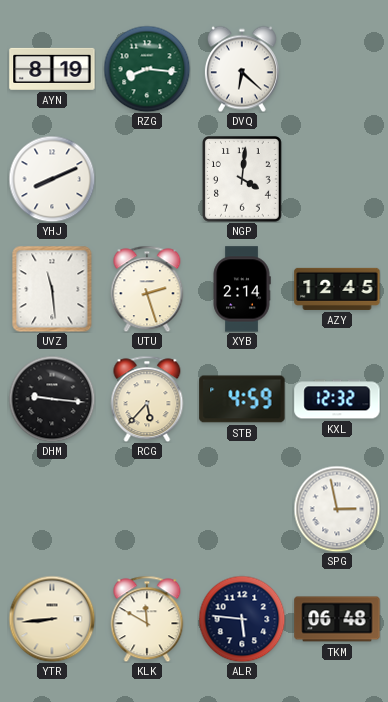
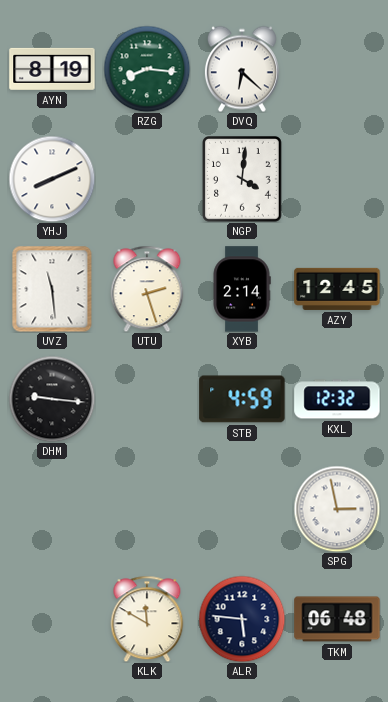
RCG: 5:37 -> none (147, 399)
YTR: 8:44 -> none (52, 619)
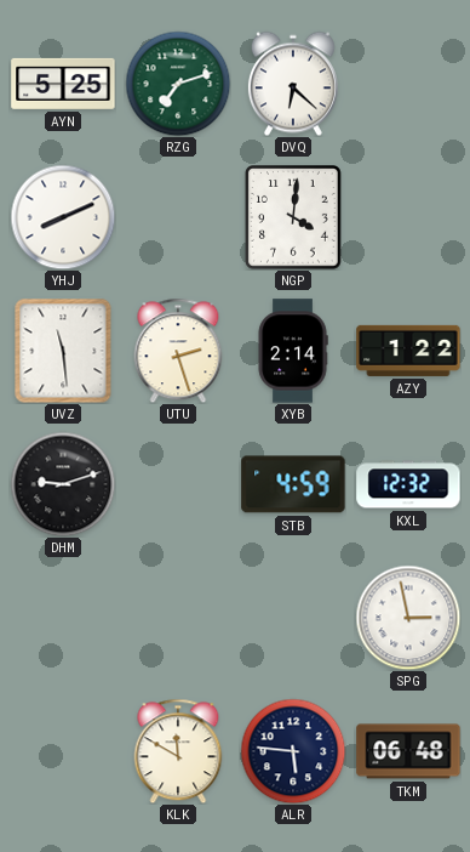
AYN: 8:19 -> 5:25 (63, 84)
RZG: 8:16 -> 7:12 (178, 84)
AZY: 12:45 -> 1:22 (408, 351)
DHM: 9:16 -> 9:12 (63, 484)
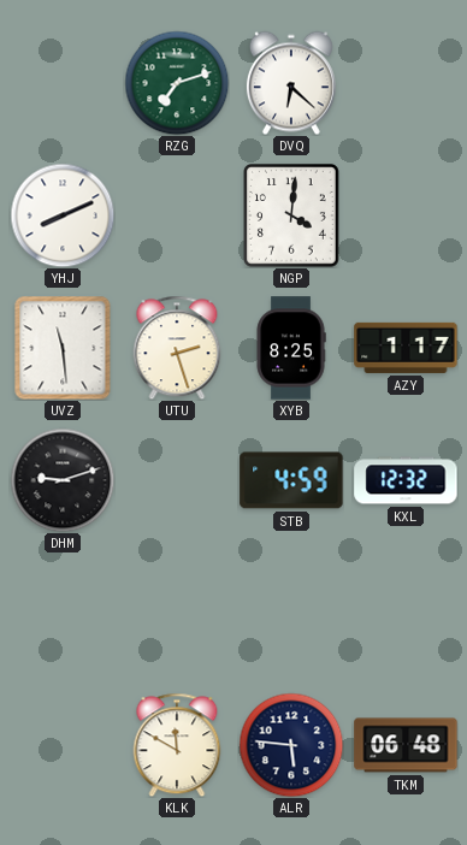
AYN: 5:25 -> none (63, 84)
XYB: 2:14 -> 8:25 (291, 348)
AZY: 1:22 -> 1:17 (406, 348)
SPG: 2:58 -> none (408, 618)
